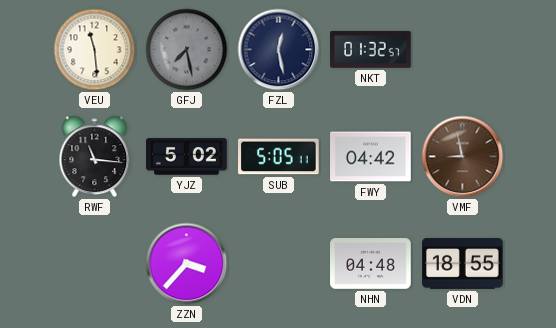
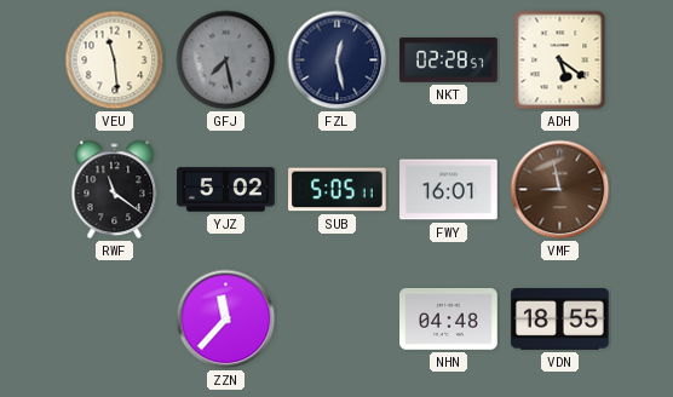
NKT: 01:32 -> 02:28 (449, 59)
ADH: none -> 5:21 (560, 61)
RWF: 11:16 -> 11:21 (115, 190)
FWY: 04:42 -> 16:01 (449, 190)
ZZN: 3:37 -> 11:37 (226, 320)
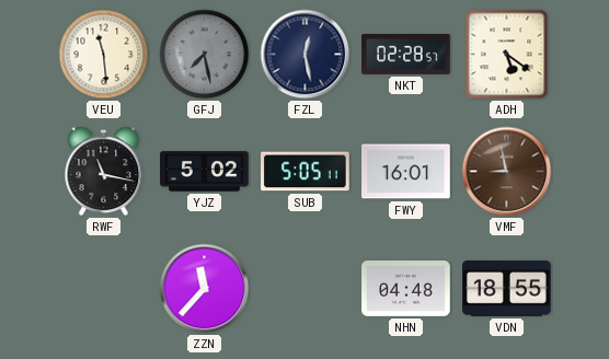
RWF: 11:21 -> 11:17 (104, 172)
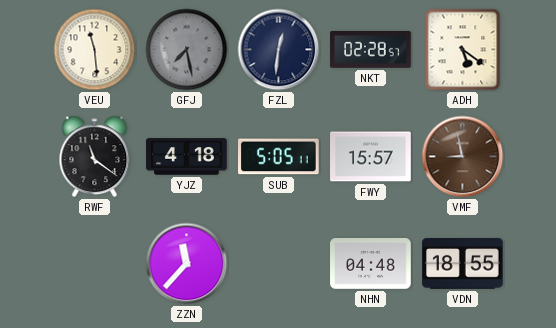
FZL: 12:28 -> 12:31 (279, 50)
RWF: 11:17 -> 11:21 (95, 157)
YJZ: 5:02 -> 4:18 (187, 157)
FWY: 16:01 -> 15:57 (371, 157)
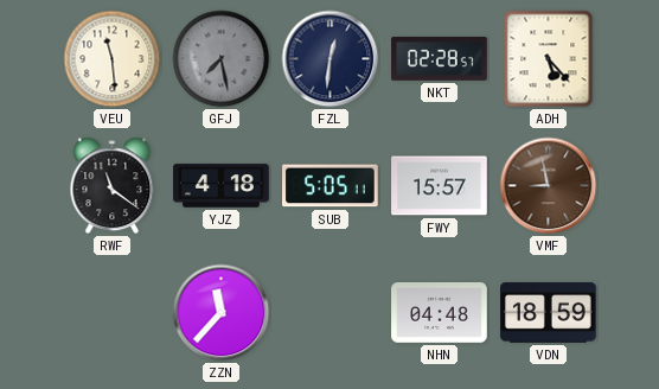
ADH: 5:21 -> 5:23 (549, 59)
VDN: 18:55 -> 18:59 (549, 313)
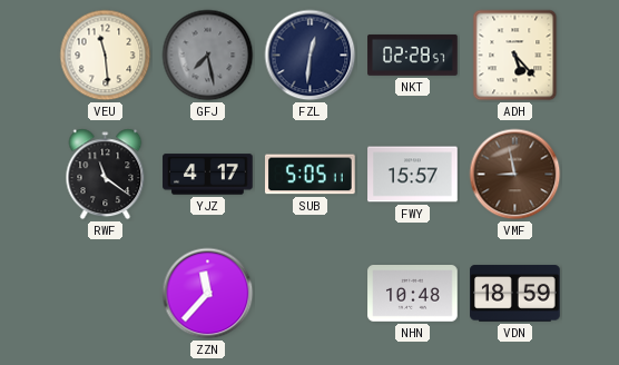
YJZ: 4:18 -> 4:17 (208, 175)
NHN: 04:48 -> 10:48 (413, 294)
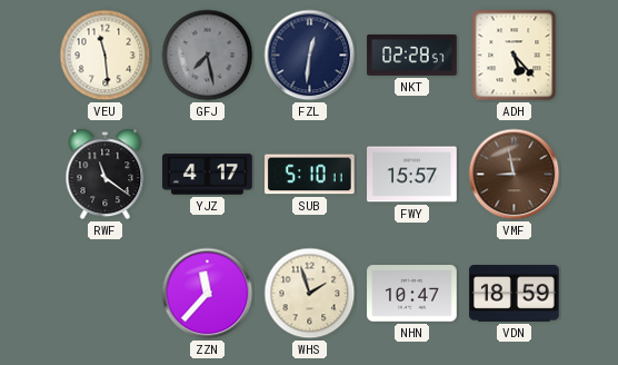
SUB: 5:05 -> 5:10 (310, 175)
WHS: none -> 1:57 (310, 294)
NHN: 10:48 -> 10:47 (412, 294)
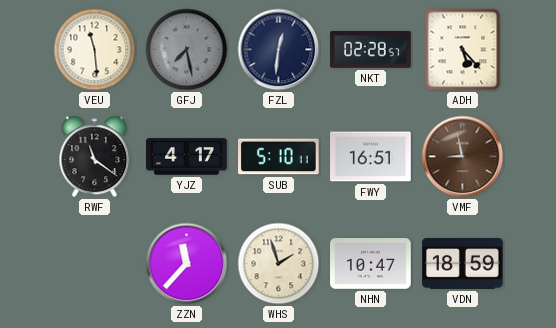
FWY: 15:57 -> 16:51 (371, 157)
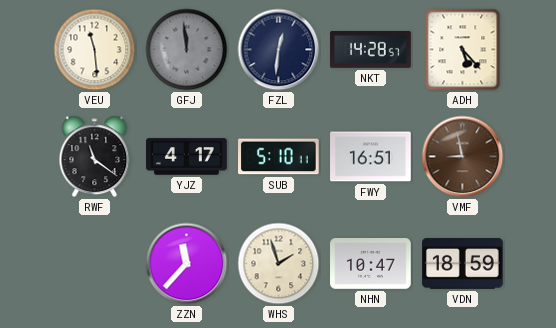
GFJ: 7:28 -> 11:59 (187, 50)
NKT: 02:28 -> 14:28 (371, 49)
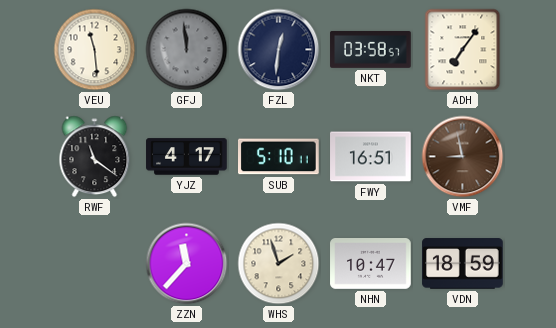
NKT: 14:28 -> 03:58 (371, 49)
ADH: 5:23 -> 7:06 (463, 50)
